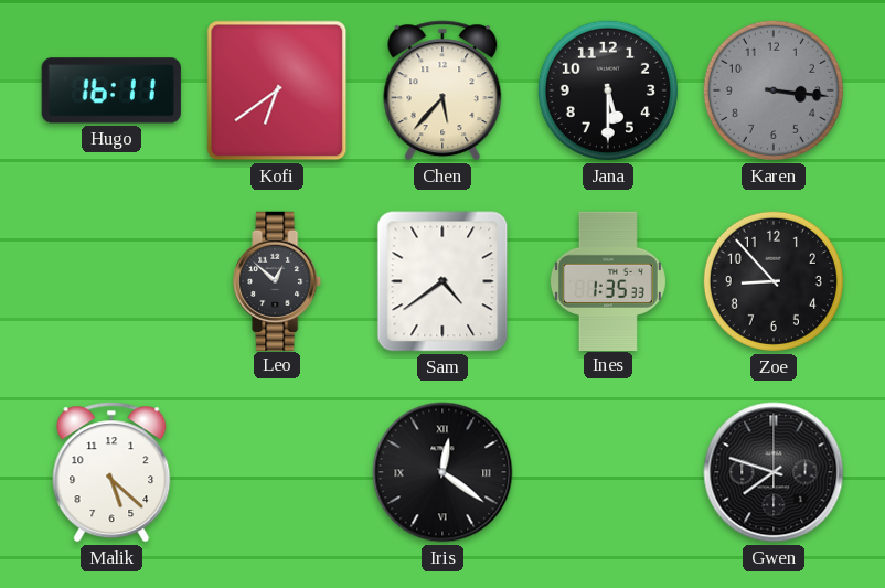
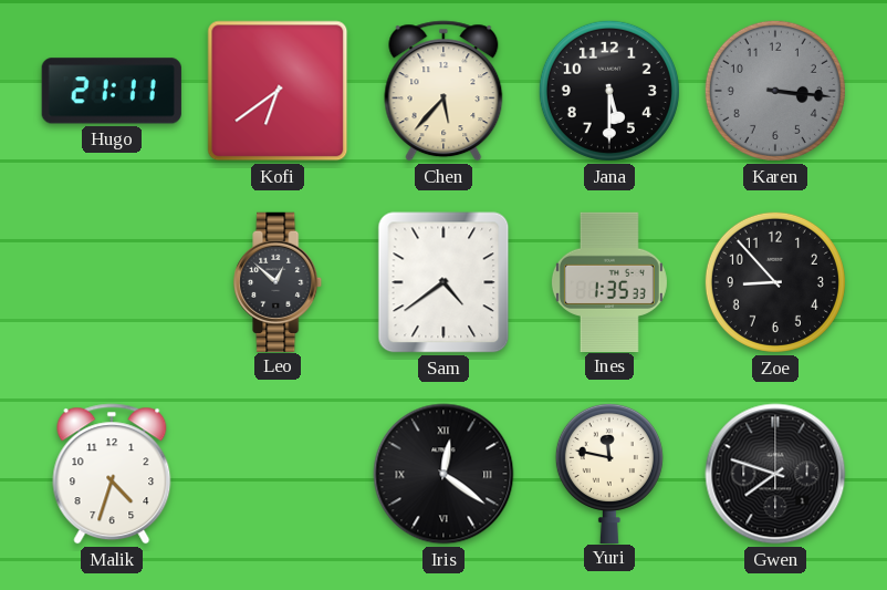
Hugo: 16:11 -> 21:11 (112, 91)
Malik: 5:22 -> 4:33 (112, 474)
Yuri: none -> 11:47 (609, 473)
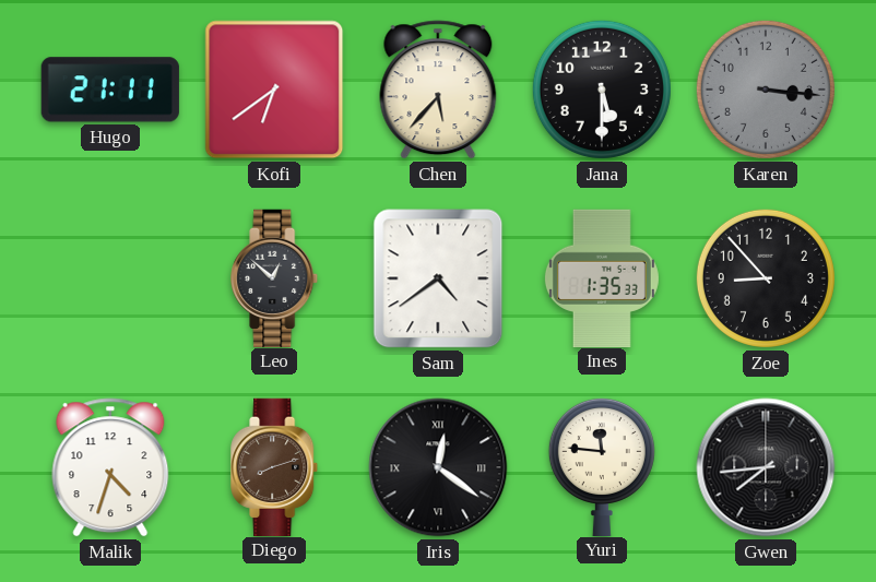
Diego: none -> 8:12 (275, 466)
Yuri: 11:47 -> 11:46 (602, 466)
Gwen: 7:48 -> 7:44 (766, 467)
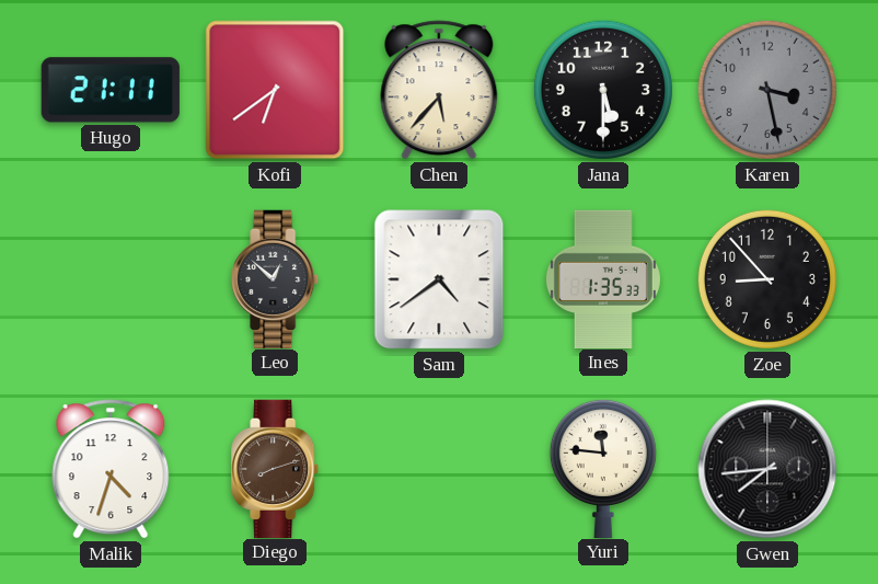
Karen: 3:16 -> 3:28 (767, 90)
Iris: 12:21 -> none (438, 467)
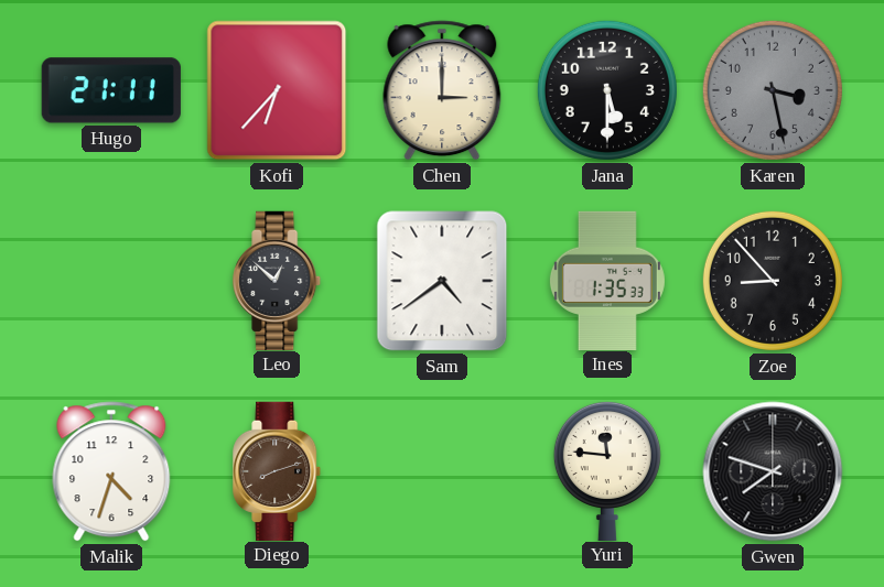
Kofi: 6:39 -> 6:37 (277, 90)
Chen: 5:37 -> 3:00 (442, 90)
Gwen: 7:44 -> 7:48 (773, 471)
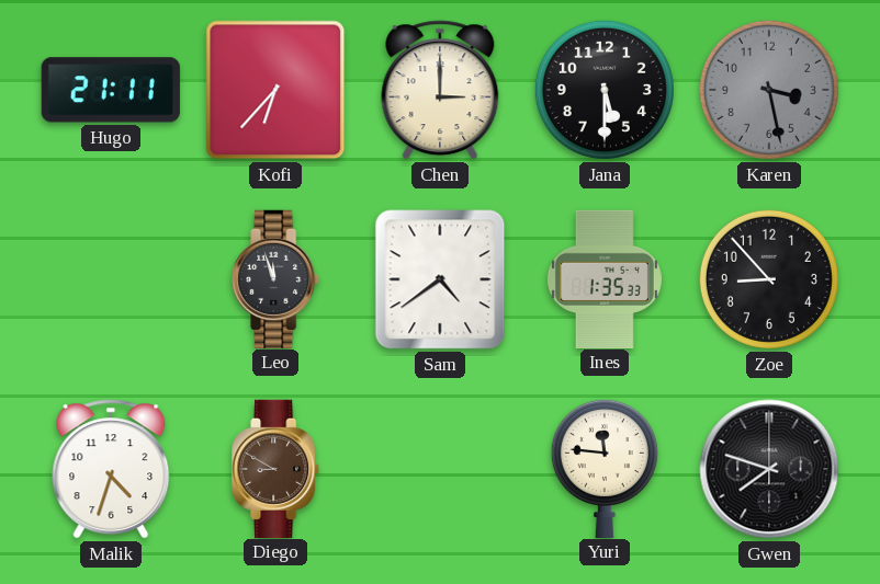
Leo: 12:52 -> 11:57 (277, 278)
Diego: 8:12 -> 8:50 (277, 468)
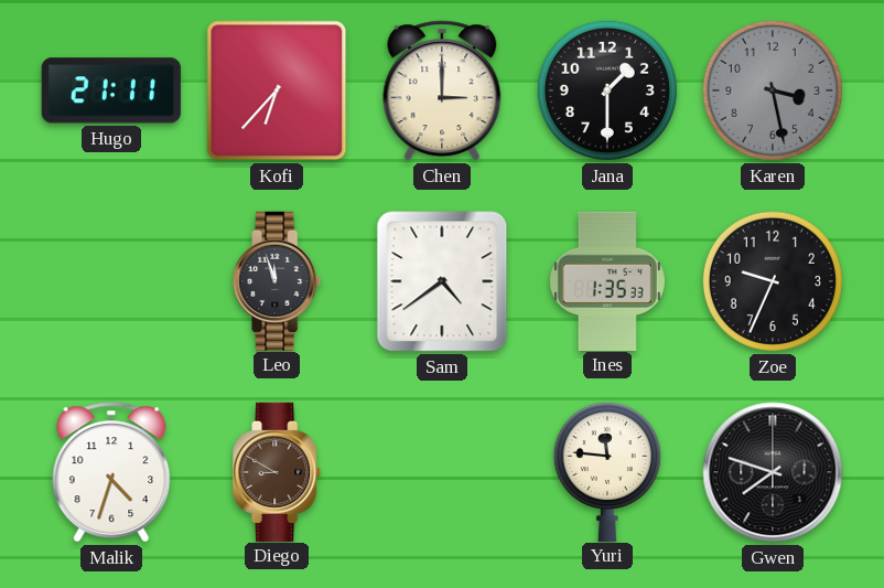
Jana: 5:30 -> 1:30 (607, 90)
Zoe: 8:53 -> 9:34 (773, 281)
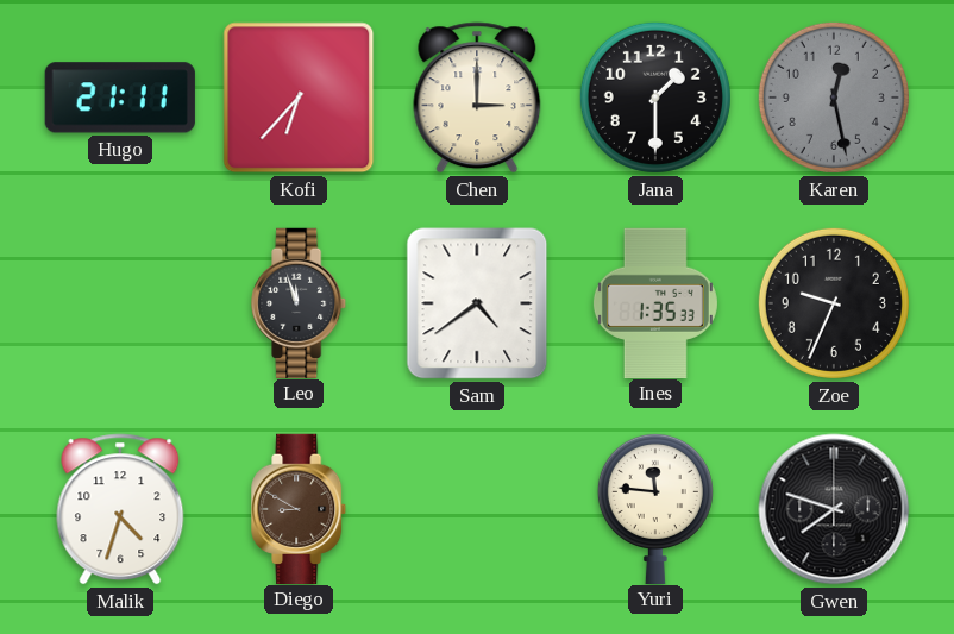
Karen: 3:28 -> 12:28 (834, 98)
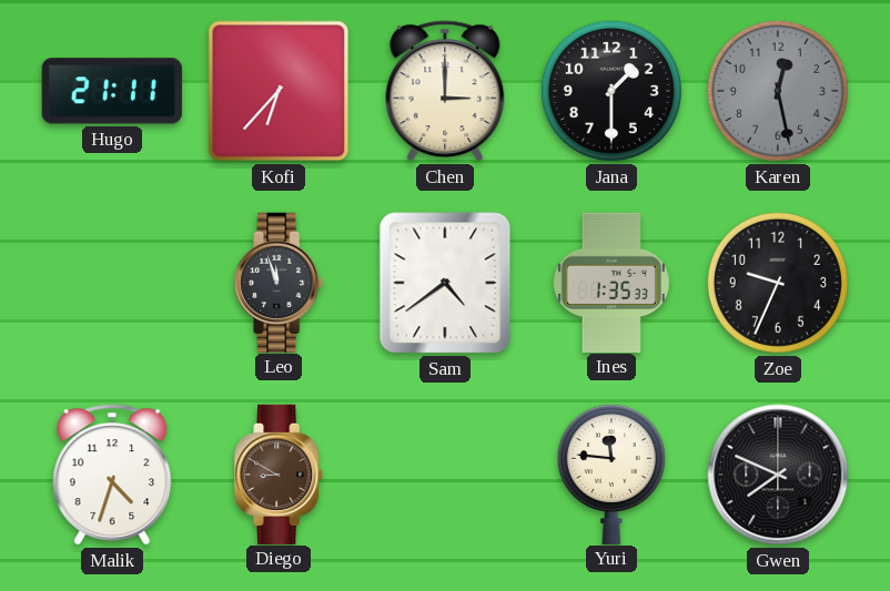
Gwen: 7:48 -> 7:49 (778, 475)
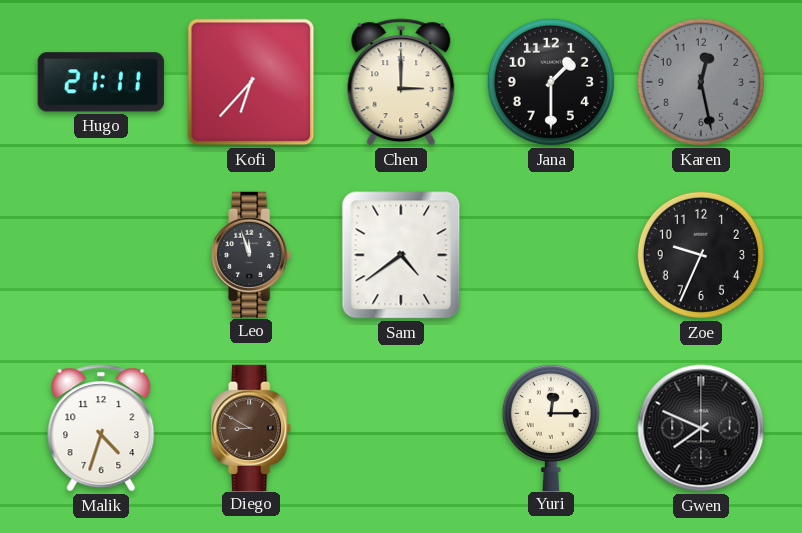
Ines: 1:35 -> none (611, 282)
Yuri: 11:46 -> 12:15 (551, 427)
